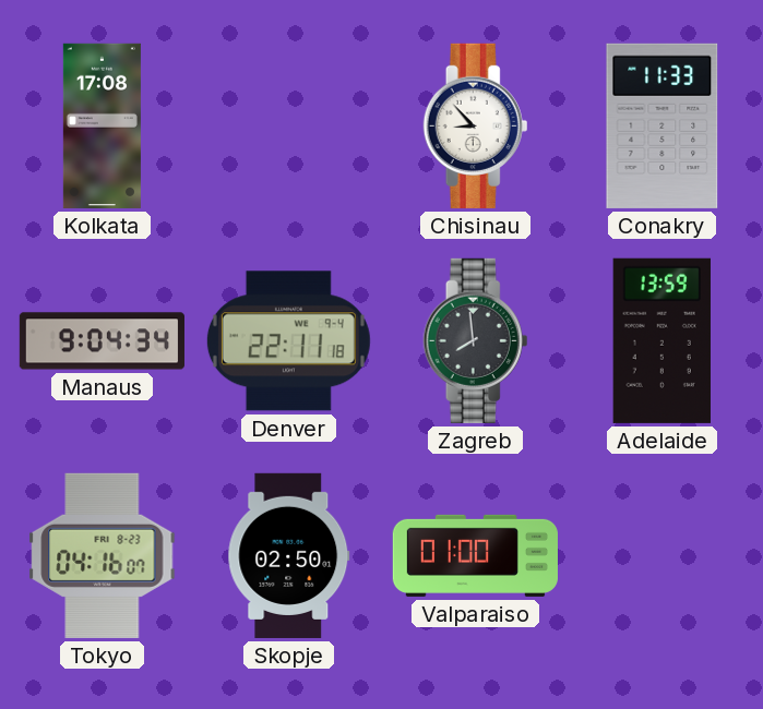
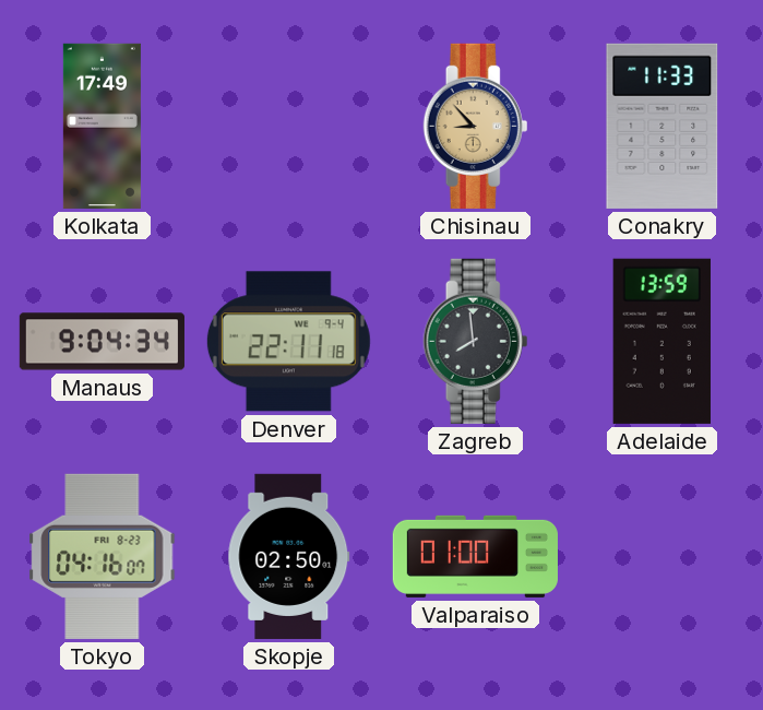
Kolkata: 17:08 -> 17:49 (102, 126)
Chisinau dial: white -> champagne (476, 126)
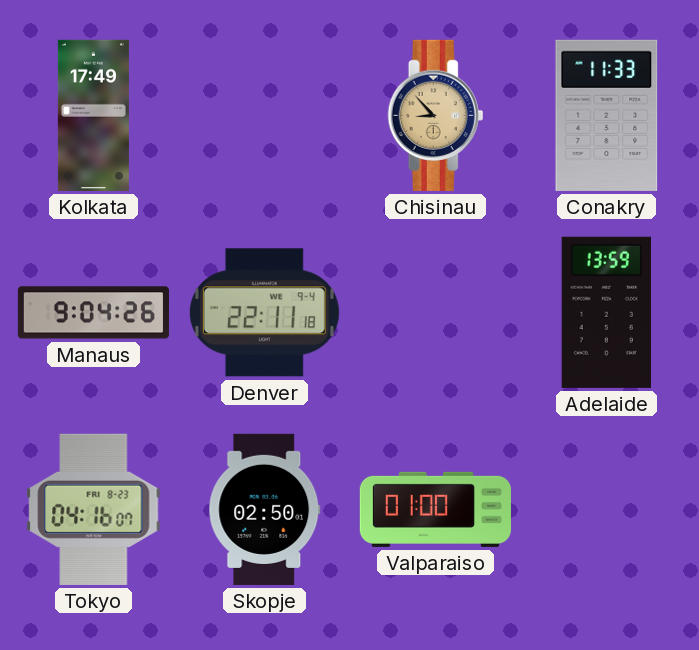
Manaus: 9:04:34 -> 9:04:26 (93, 313)
Zagreb: 7:59 -> none (476, 341)
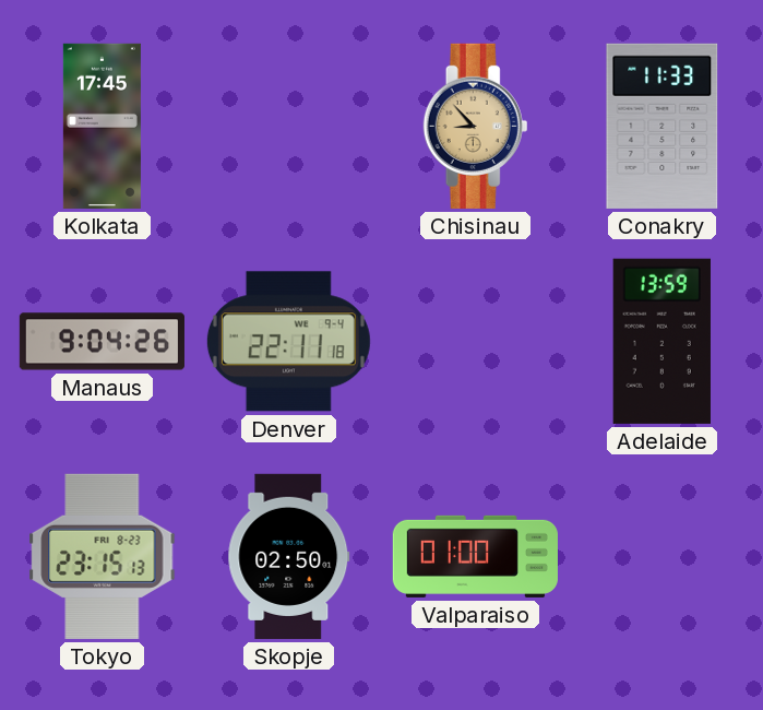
Kolkata: 17:49 -> 17:45 (102, 126)
Tokyo: 04:16 -> 23:15 (103, 556)
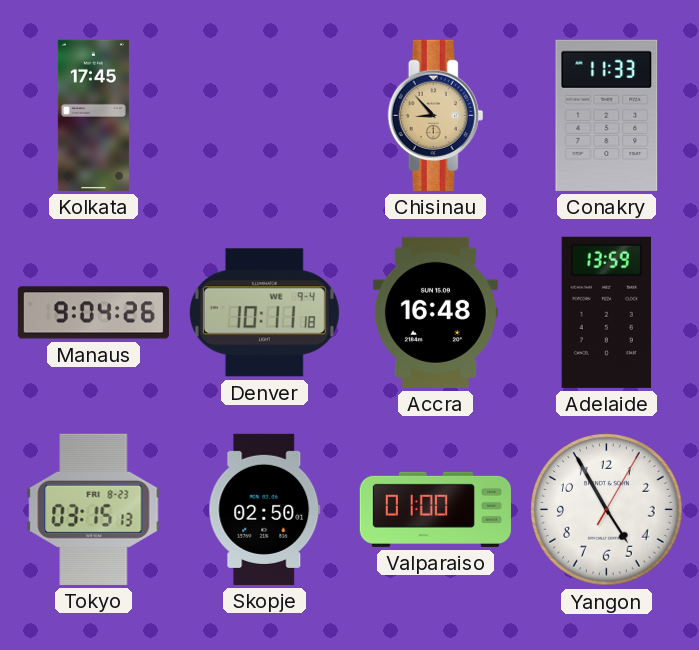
Denver: 22:11 -> 10:11 (264, 313)
Accra: none -> 16:48 (435, 312)
Tokyo: 23:15 -> 03:15 (94, 509)
Yangon: none -> 4:55 (607, 510)
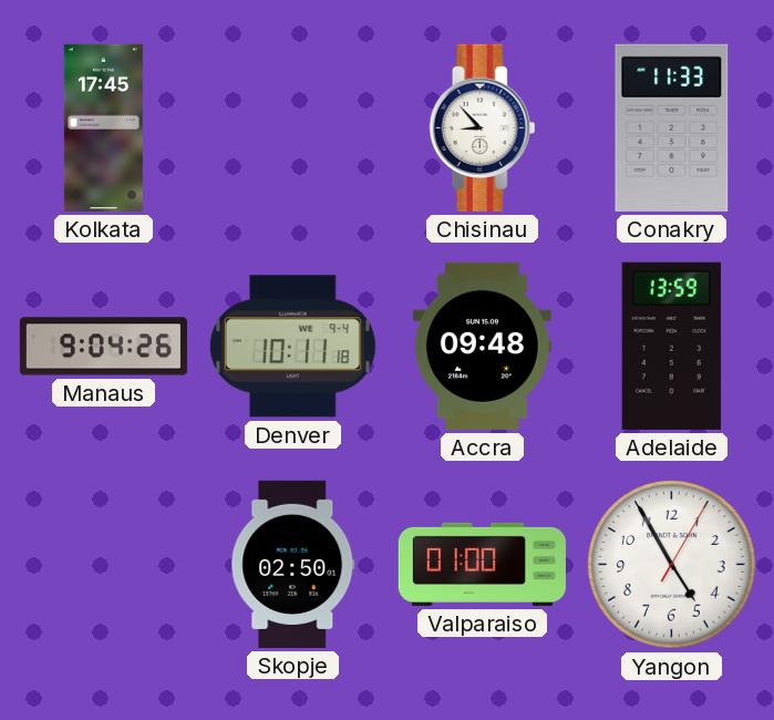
Chisinau dial: champagne -> white (483, 127)
Accra: 16:48 -> 09:48 (482, 346)
Tokyo: 03:15 -> none (94, 509)
